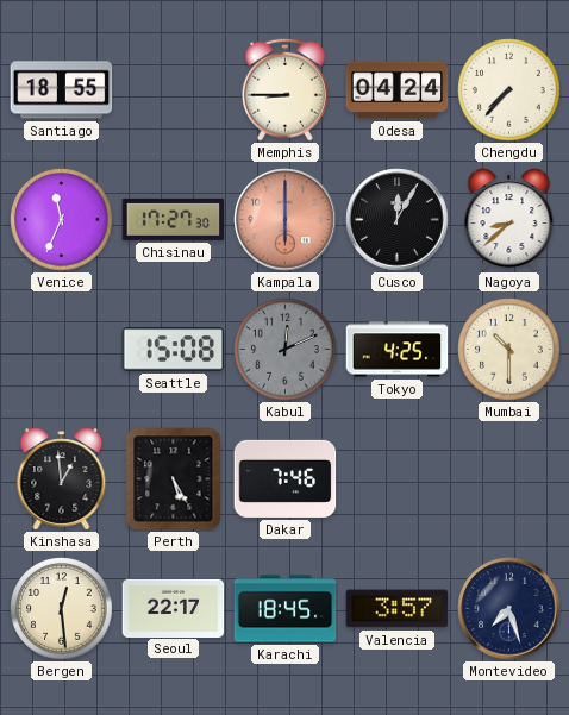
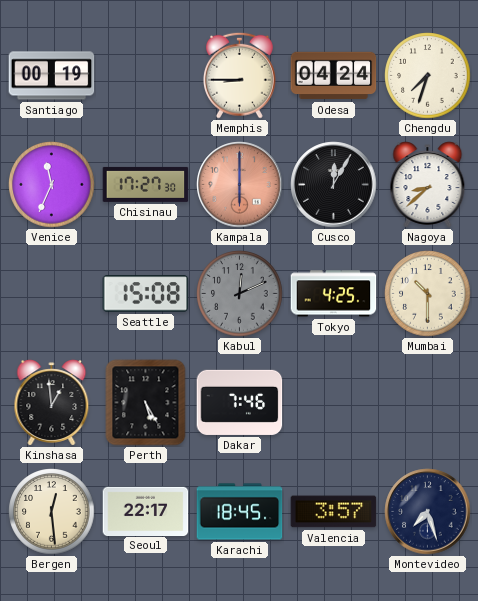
Santiago: 18:55 -> 00:19 (52, 76)
Chengdu: 7:37 -> 7:33 (428, 76)
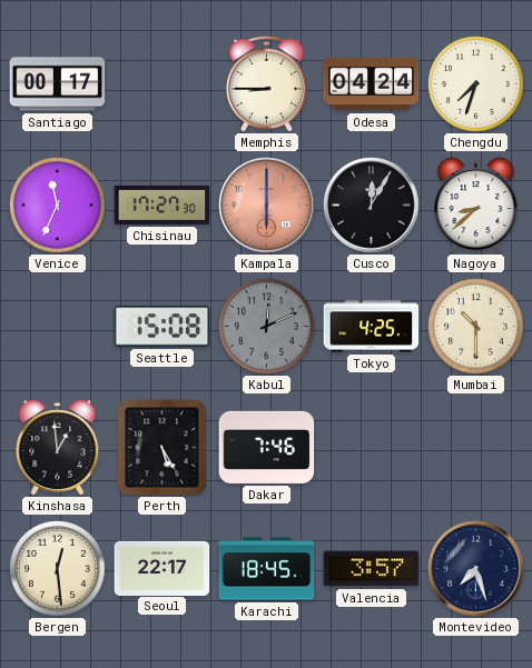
Santiago: 00:19 -> 00:17 (58, 84)
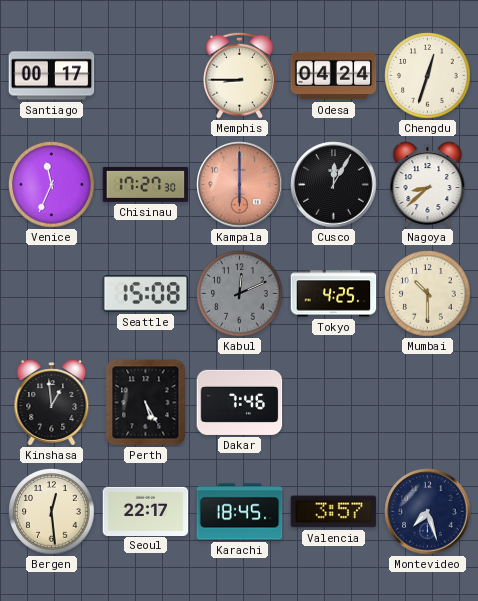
Chengdu: 7:33 -> 12:33 (428, 76)
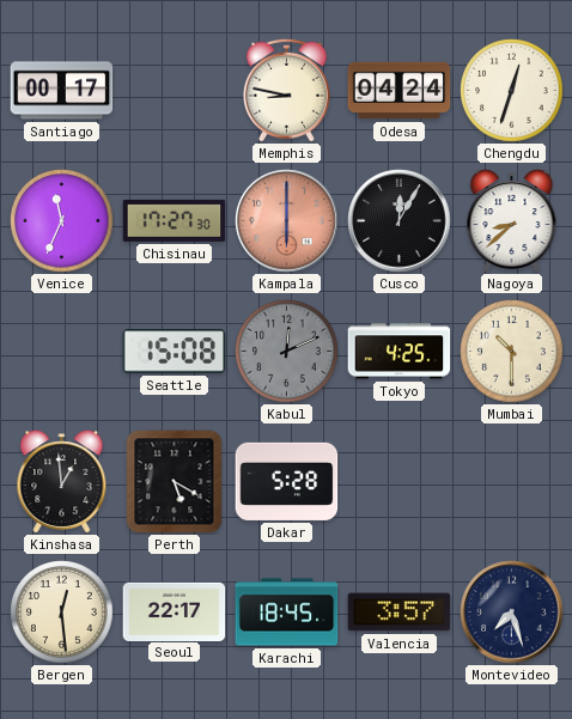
Memphis: 8:45 -> 8:47 (286, 90)
Perth: 5:25 -> 5:20 (175, 482)
Dakar: 7:46 -> 5:28 (287, 481)
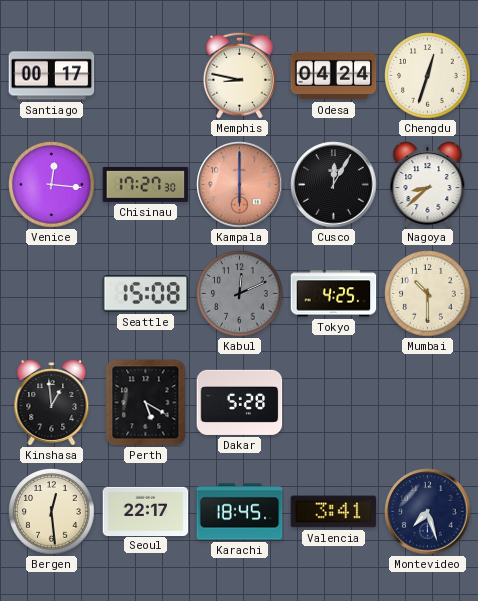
Venice: 11:34 -> 12:16 (52, 185)
Valencia: 3:57 -> 3:41 (334, 512)
